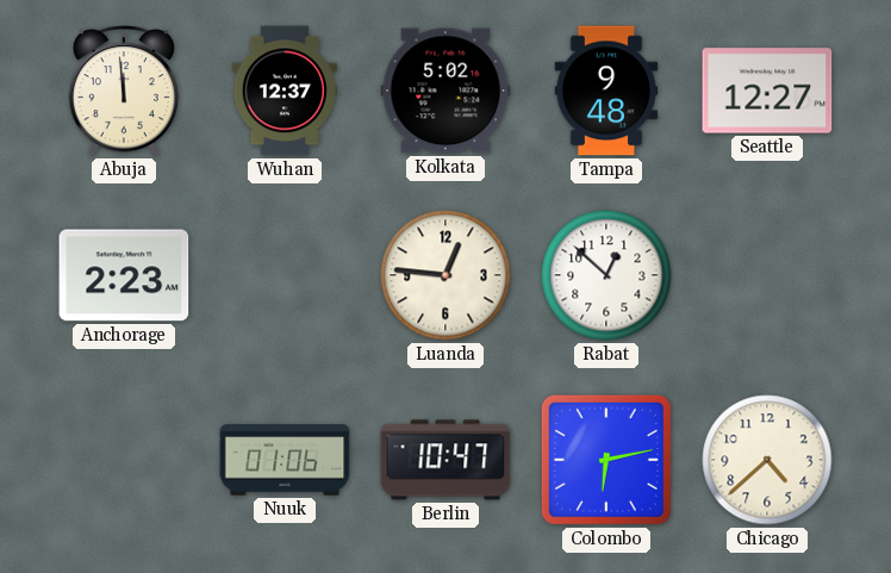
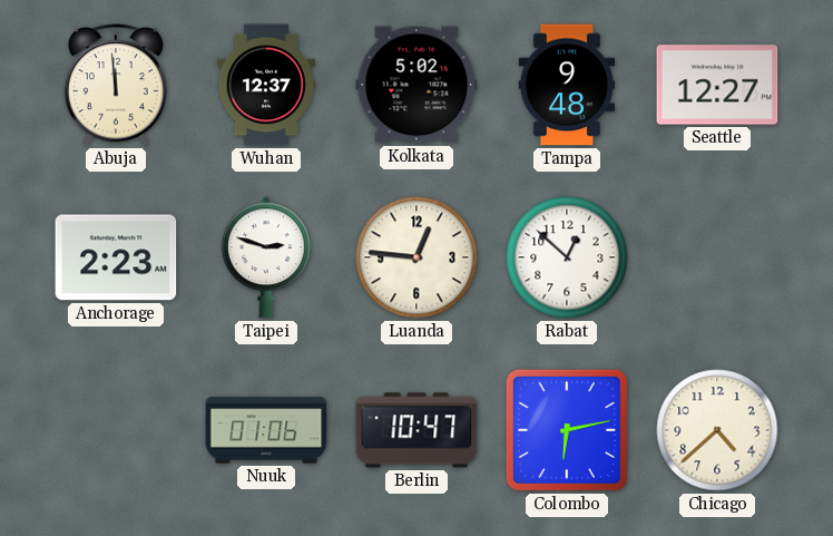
Taipei: none -> 2:48 (266, 257)
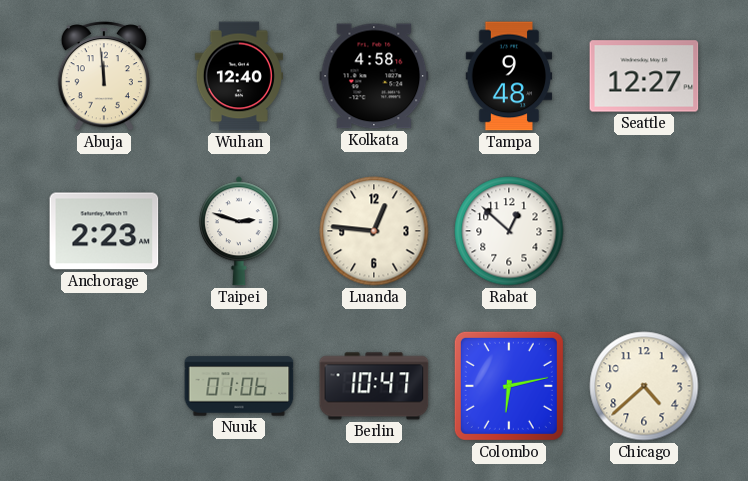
Wuhan: 12:37 -> 12:40 (239, 76)
Kolkata: 5:02 -> 4:58 (374, 76)
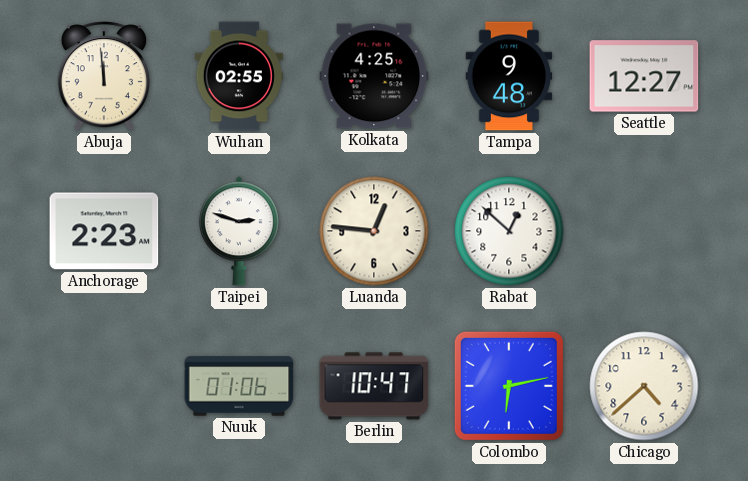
Wuhan: 12:40 -> 02:55 (239, 76)
Kolkata: 4:58 -> 4:25 (374, 76)
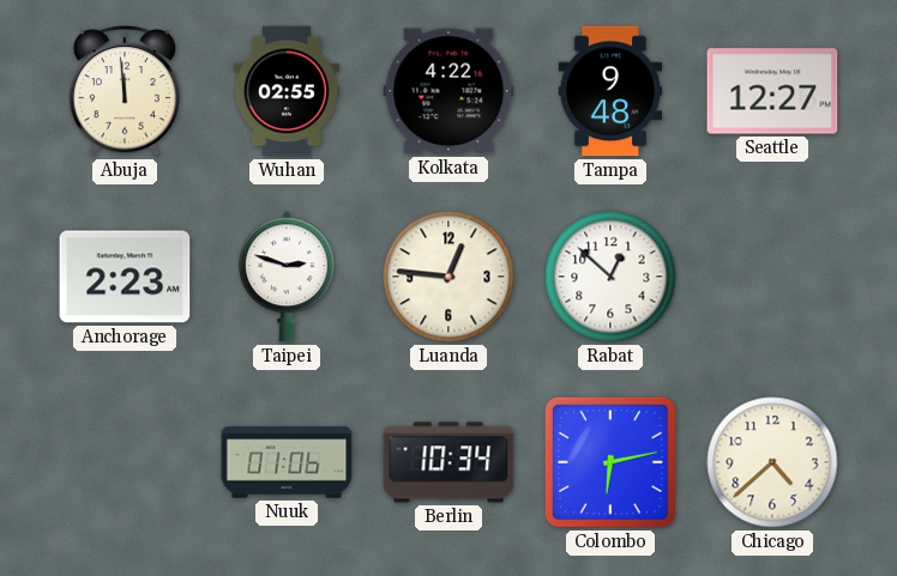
Kolkata: 4:25 -> 4:22 (448, 91)
Berlin: 10:47 -> 10:34 (448, 462)
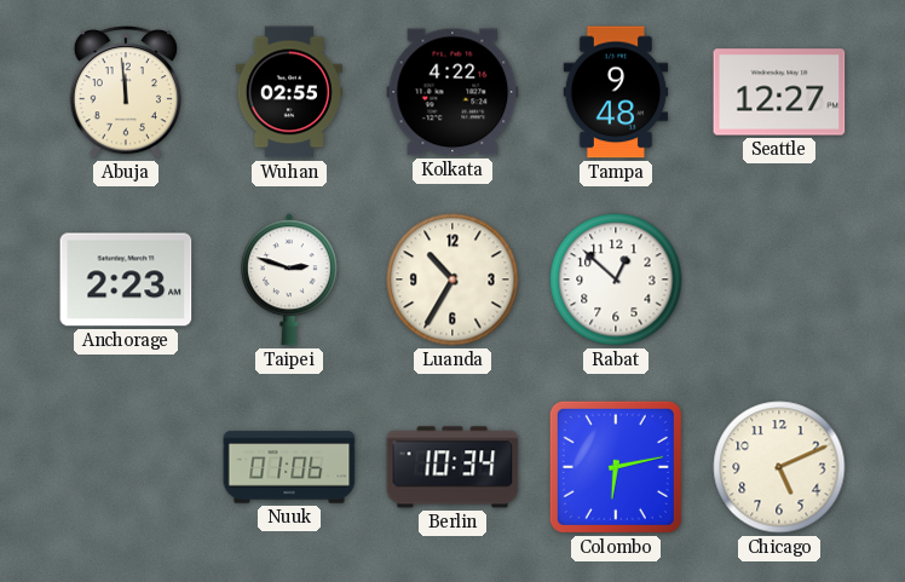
Luanda: 12:46 -> 10:35 (452, 280)
Chicago: 4:38 -> 5:11 (779, 467)
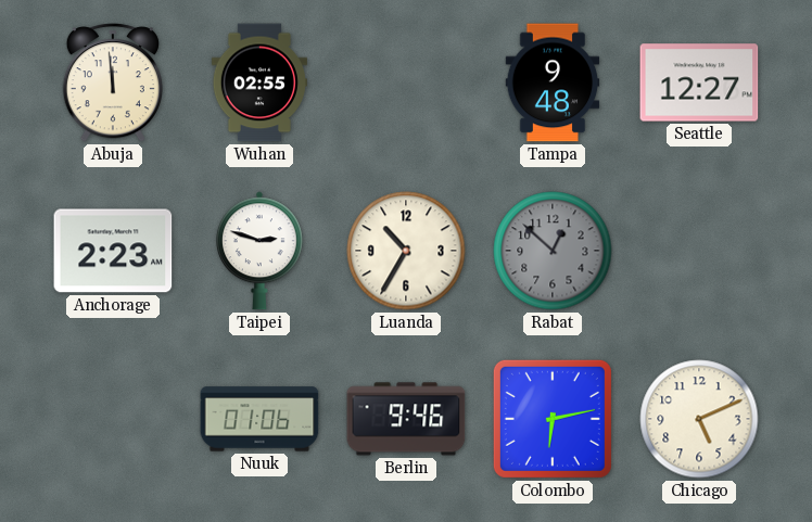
Kolkata: 4:22 -> none (452, 92)
Rabat dial: white -> grey (553, 251)
Berlin: 10:34 -> 9:46 (406, 419)
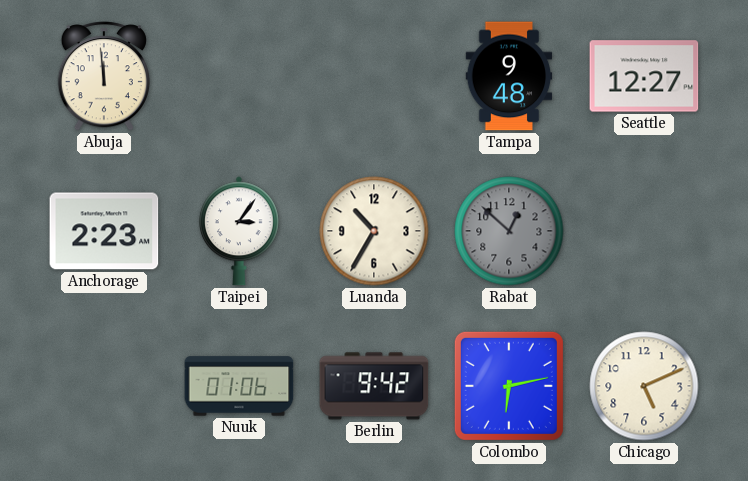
Wuhan: 02:55 -> none (259, 82)
Taipei: 2:48 -> 3:06 (239, 231)
Berlin: 9:46 -> 9:42 (374, 386)
